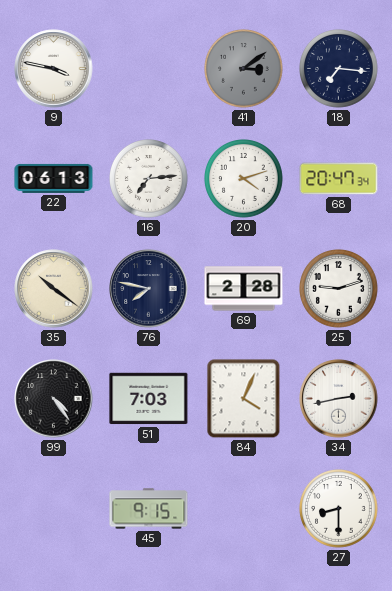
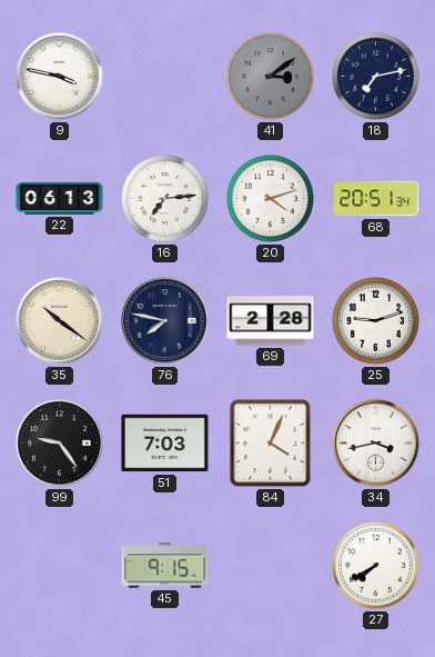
18: 7:16 -> 7:13 (376, 77)
68: 20:47 -> 20:51 (376, 199)
99: 4:24 -> 9:24 (60, 444)
34: 2:43 -> 3:43 (376, 444)
27: 8:30 -> 7:40 (376, 566)
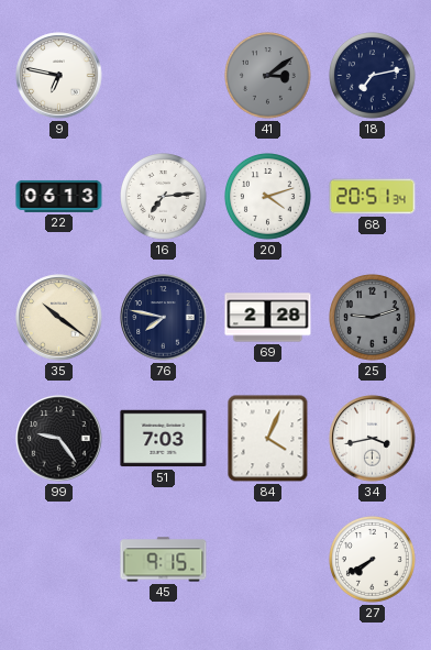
9: 3:47 -> 6:47 (59, 76)
25 dial: white -> grey (373, 318)
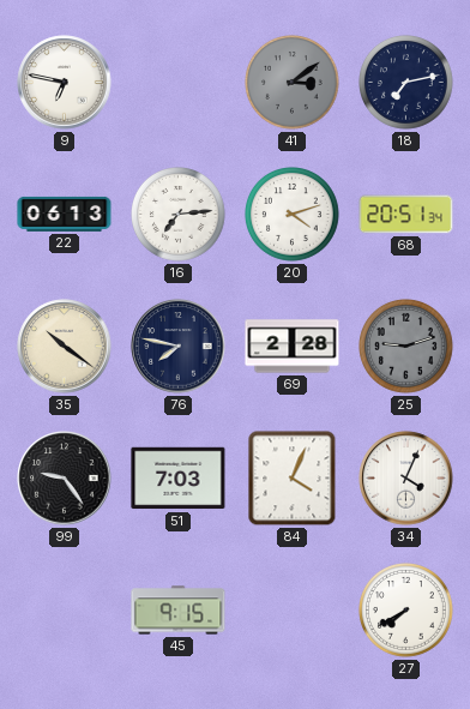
34: 3:43 -> 4:04 (406, 479)
